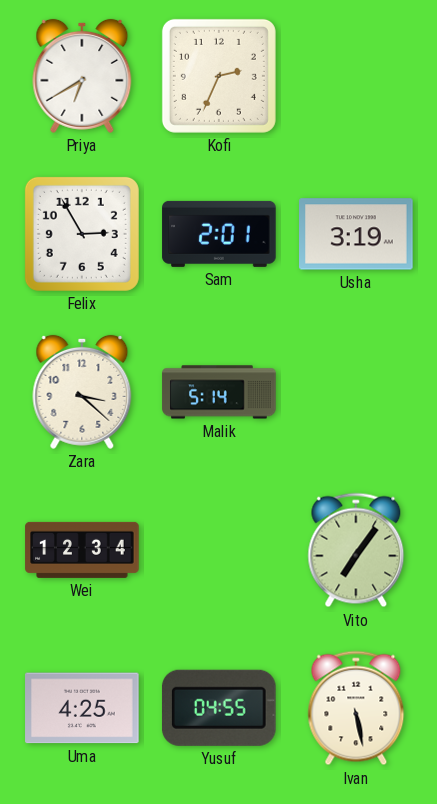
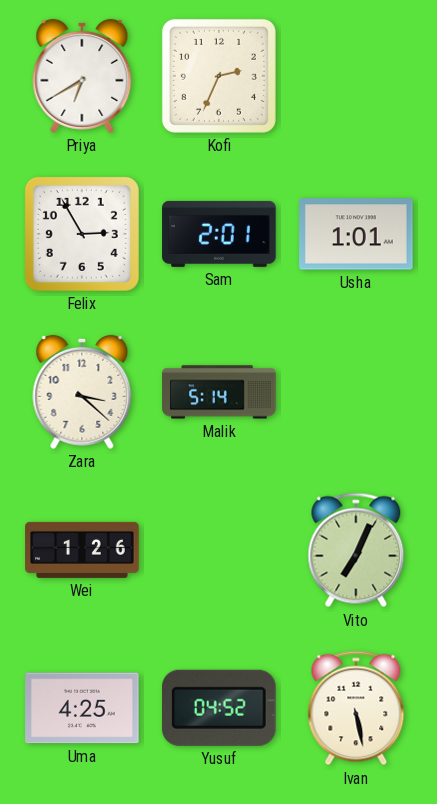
Usha: 3:19 -> 1:01 (356, 234)
Wei: 12:34 -> 1:26 (82, 550)
Vito: 7:06 -> 7:04 (356, 550)
Yusuf: 04:55 -> 04:52 (219, 708)
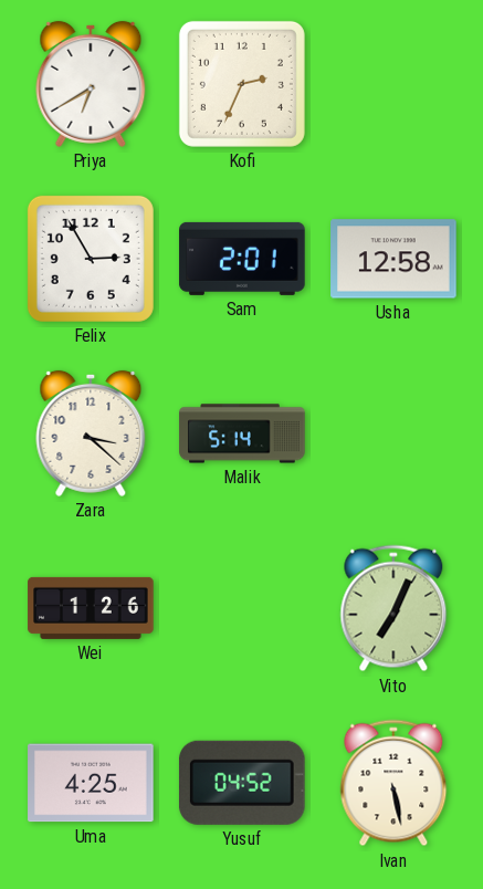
Usha: 1:01 -> 12:58 (393, 259)
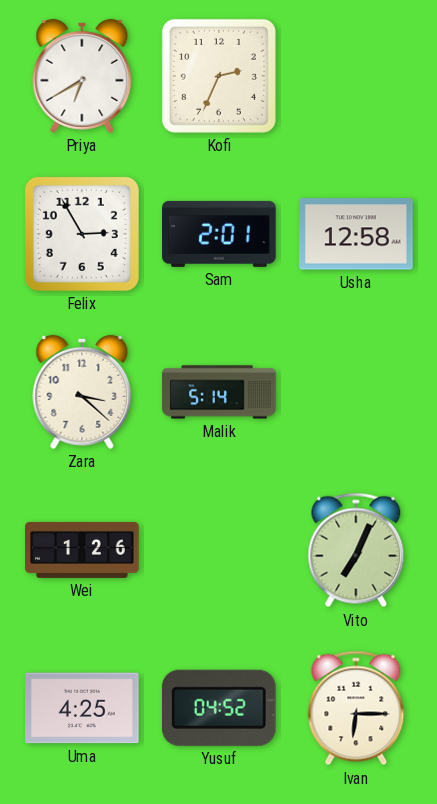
Ivan: 5:28 -> 6:15 (356, 708)
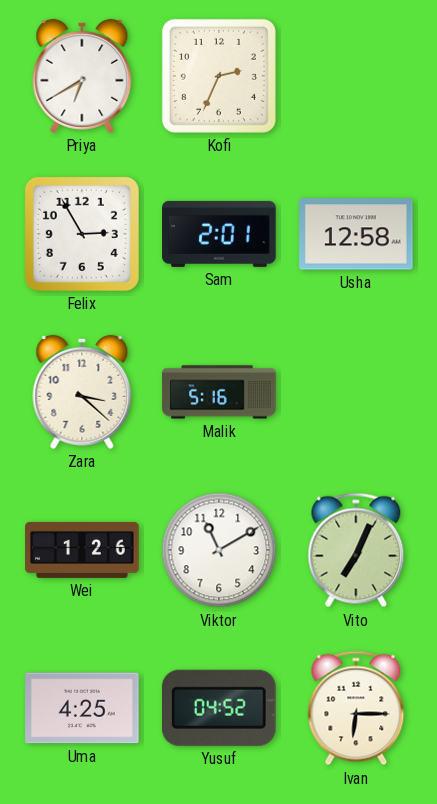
Malik: 5:14 -> 5:16 (219, 392)
Viktor: none -> 11:10 (219, 550)
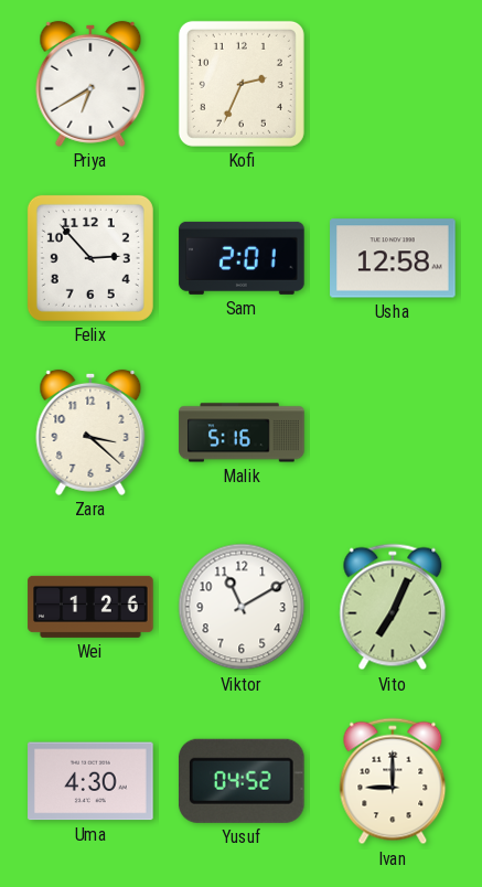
Felix: 2:55 -> 2:53 (90, 258)
Uma: 4:25 -> 4:30 (90, 781)
Ivan: 6:15 -> 9:00 (393, 781)
